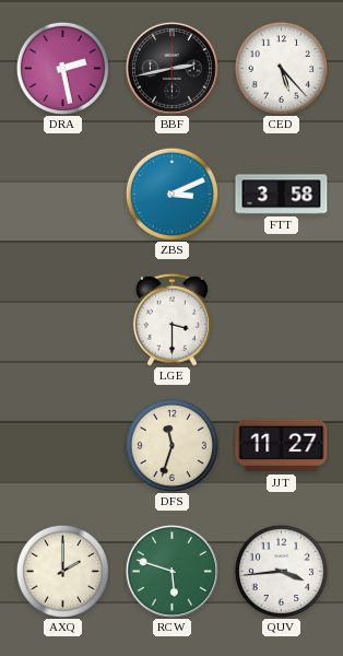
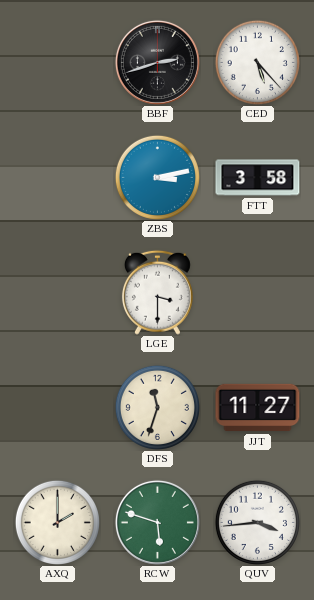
DRA: 2:28 -> none (62, 68)
BBF: 2:43 -> 2:42 (157, 62)
ZBS: 3:11 -> 3:13 (157, 177)
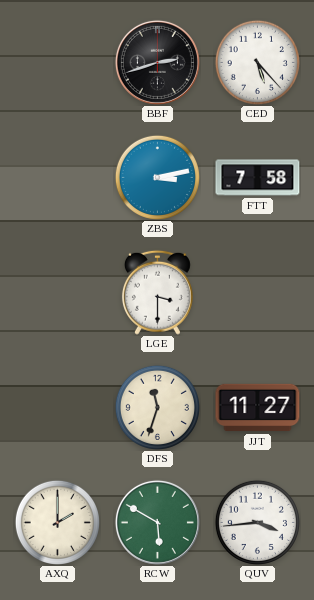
FTT: 3:58 -> 7:58 (258, 178)
RCW: 5:48 -> 5:50 (157, 522)
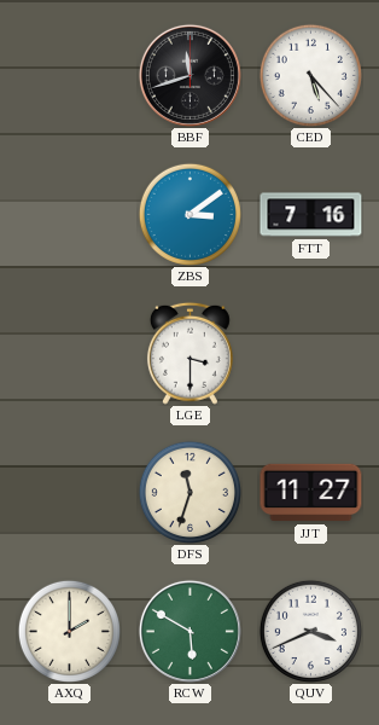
BBF: 2:42 -> 11:42 (189, 75)
ZBS: 3:13 -> 3:09 (189, 214)
FTT: 7:58 -> 7:16 (311, 215)
QUV: 3:44 -> 3:41 (310, 631)
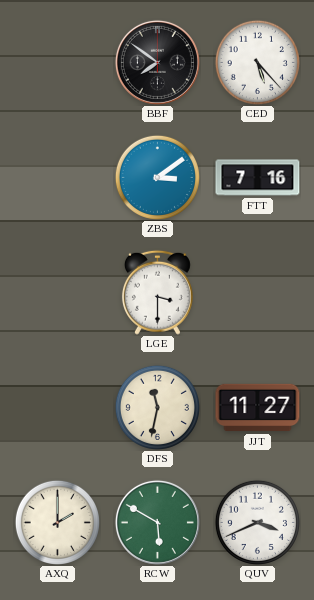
BBF: 11:42 -> 7:51 (157, 62)
DFS: 11:33 -> 11:32 (157, 407)
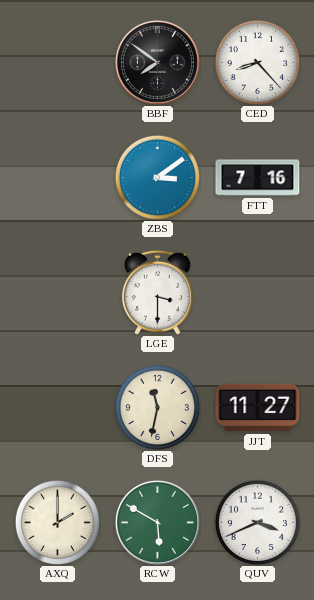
CED: 5:23 -> 8:23 (257, 62)
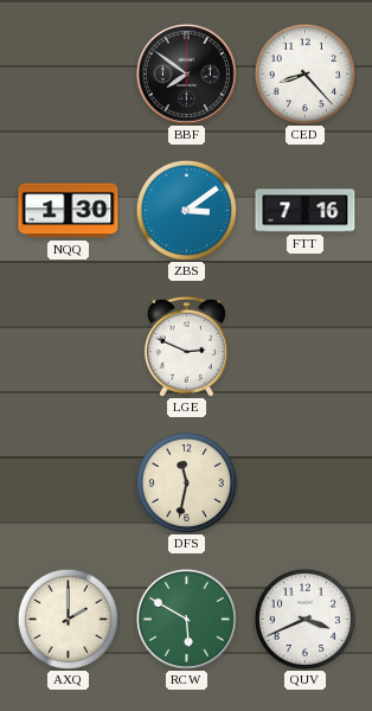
NQQ: none -> 1:30 (69, 211)
LGE: 3:30 -> 2:49 (186, 346)
JJT: 11:27 -> none (258, 408)
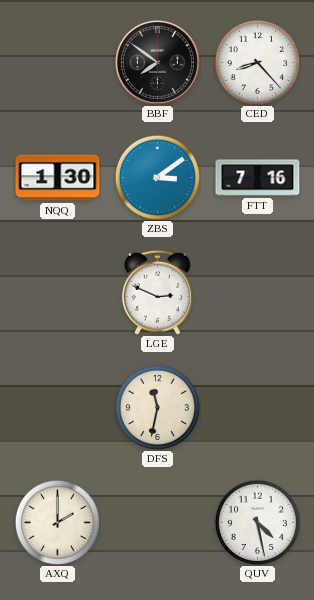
RCW: 5:50 -> none (186, 619)
QUV: 3:41 -> 4:28 (257, 522)
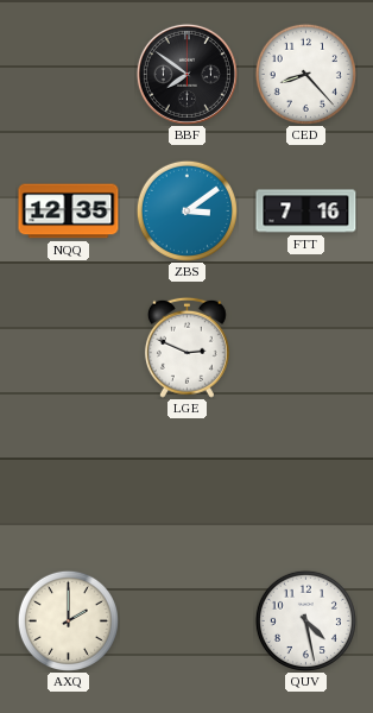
NQQ: 1:30 -> 12:35 (69, 212)
DFS: 11:32 -> none (157, 407)
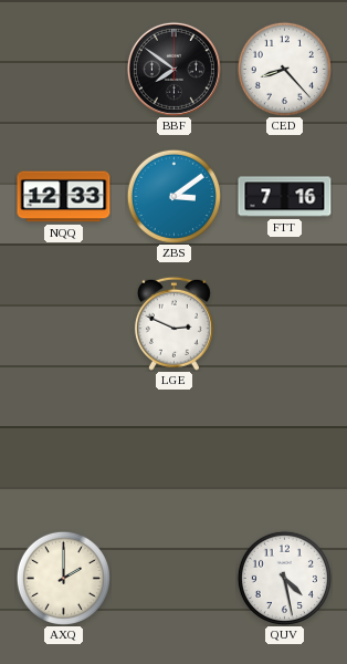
NQQ: 12:35 -> 12:33 (64, 197)
